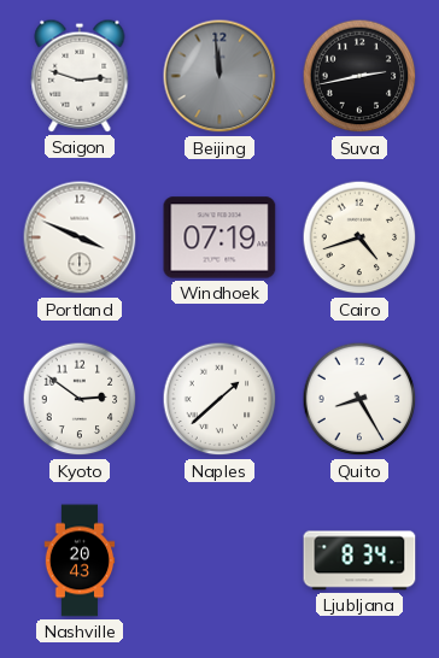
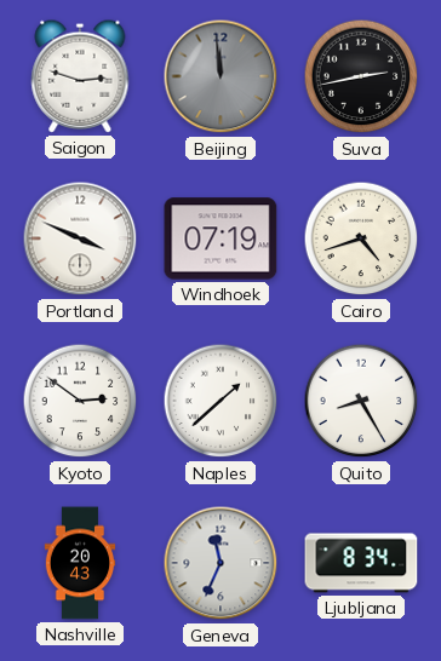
Geneva: none -> 11:34 (220, 563)
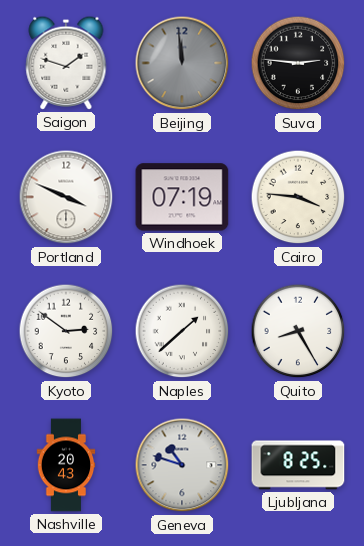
Saigon: 2:48 -> 1:48 (66, 63)
Suva: 2:43 -> 2:46 (298, 63)
Cairo: 4:42 -> 3:46 (298, 197)
Geneva: 11:34 -> 10:48 (182, 465)
Ljubljana: 8:34 -> 8:25 (298, 465)
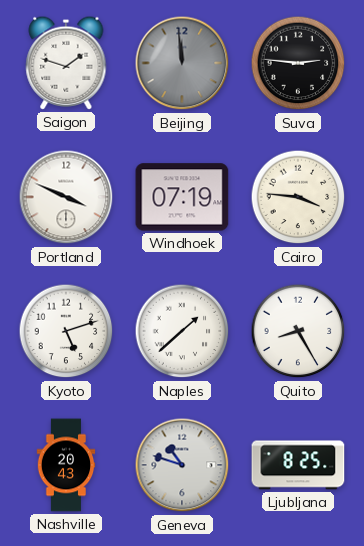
Kyoto: 2:51 -> 5:12 (66, 331)
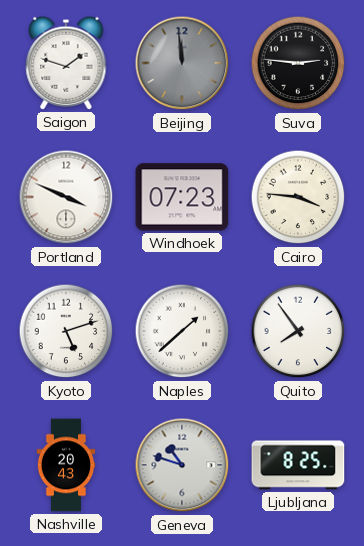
Windhoek: 07:19 -> 07:23 (182, 197)
Quito: 8:25 -> 7:54 (298, 331)
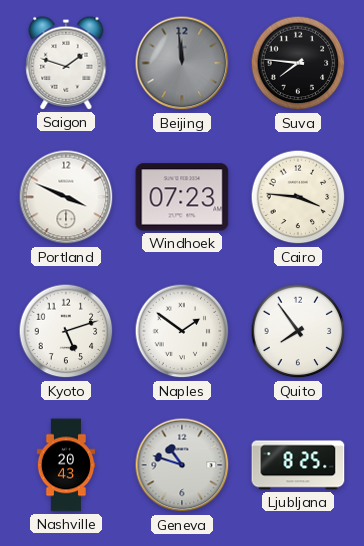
Suva: 2:46 -> 7:46 (298, 63)
Naples: 1:38 -> 1:51 (182, 331)
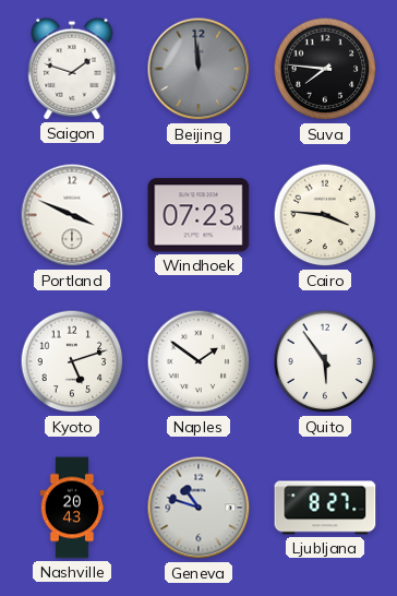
Quito: 7:54 -> 5:54 (325, 361)
Ljubljana: 8:25 -> 8:27 (325, 508)
